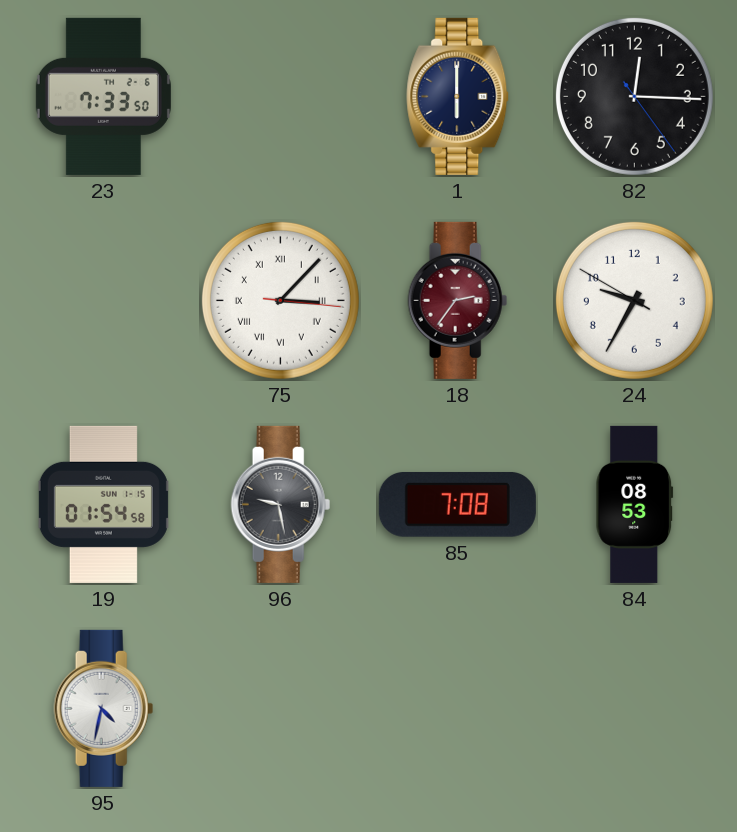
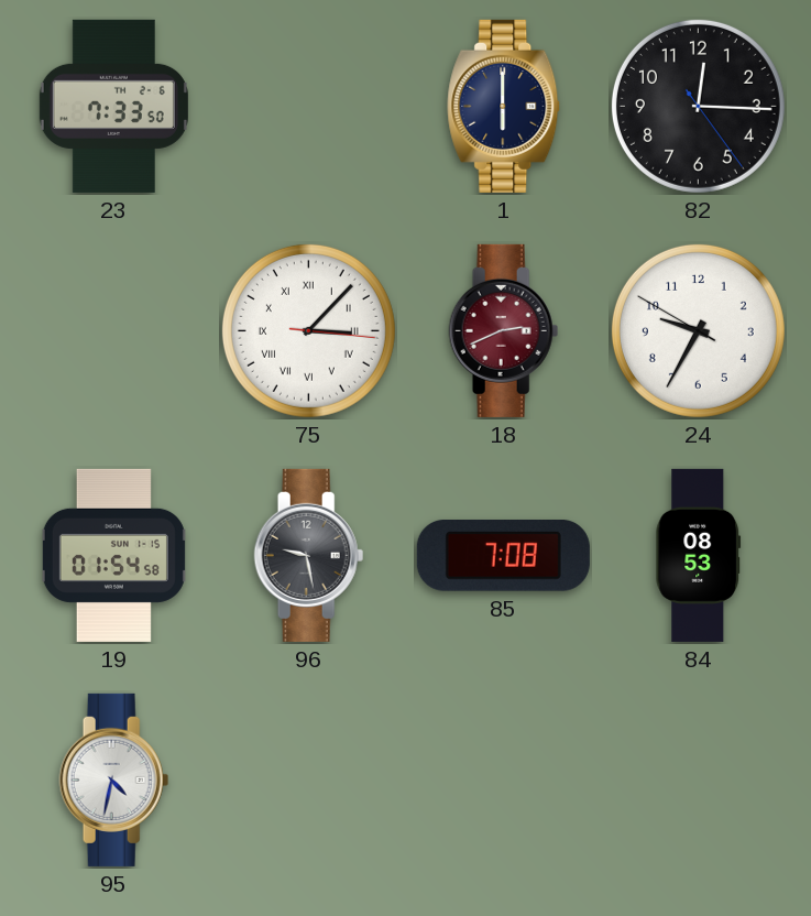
18: 2:36 -> 2:41 (504, 330)
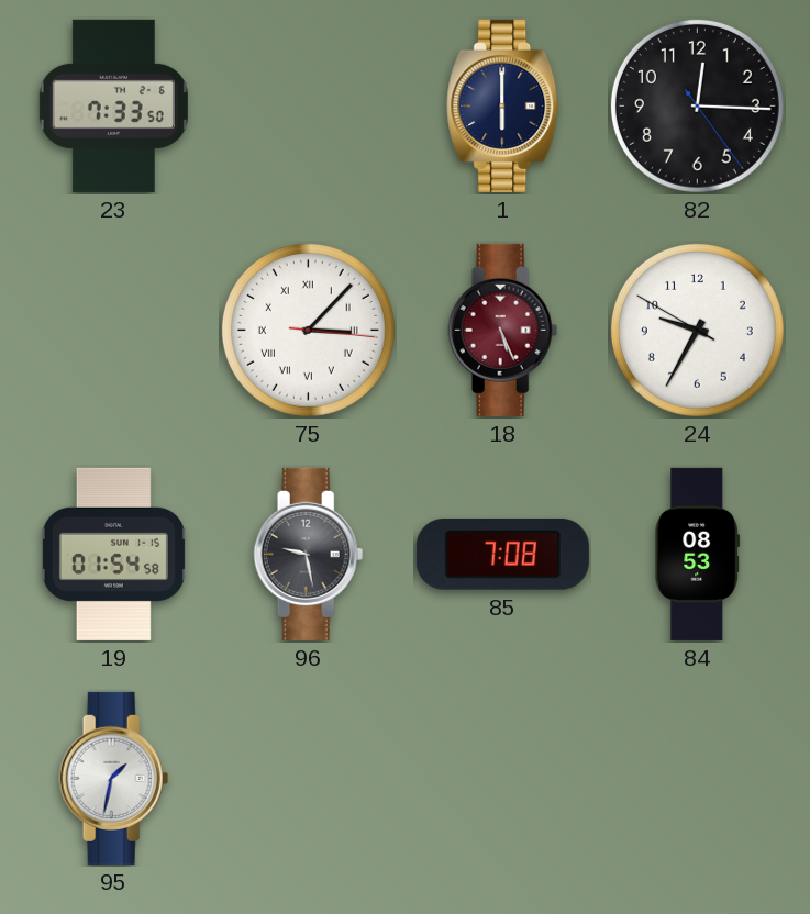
18: 2:41 -> 5:26 (503, 330)
95: 4:32 -> 1:32 (114, 778)
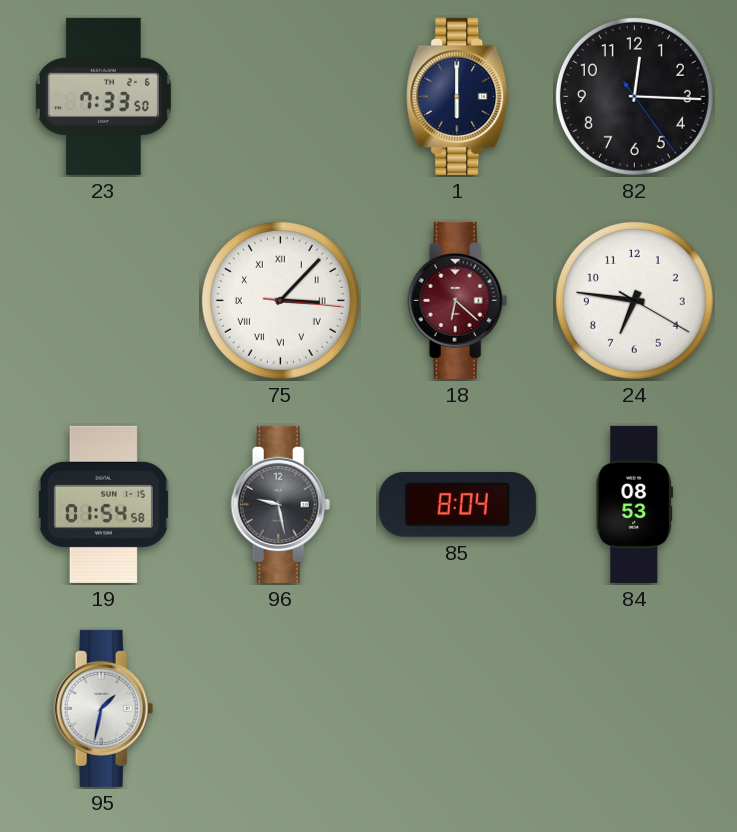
18: 5:26 -> 6:22 (458, 300)
24: 9:34 -> 6:46 (634, 300)
85: 7:08 -> 8:04 (457, 504)
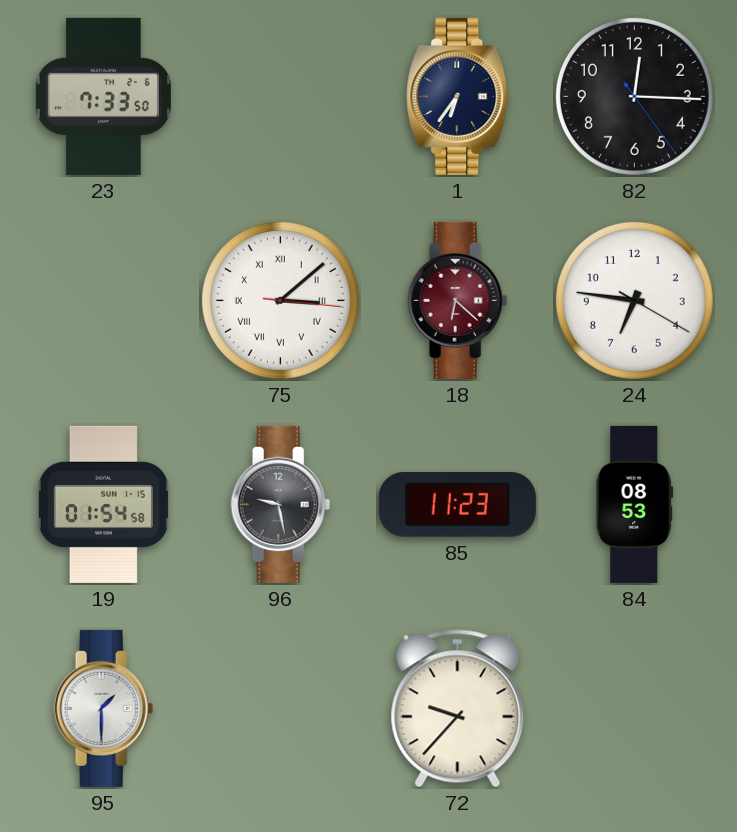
1: 6:00 -> 6:36 (458, 96)
75: 3:07 -> 3:08 (280, 300)
85: 8:04 -> 11:23 (457, 504)
95: 1:32 -> 1:30 (104, 708)
72: none -> 9:37 (458, 709)
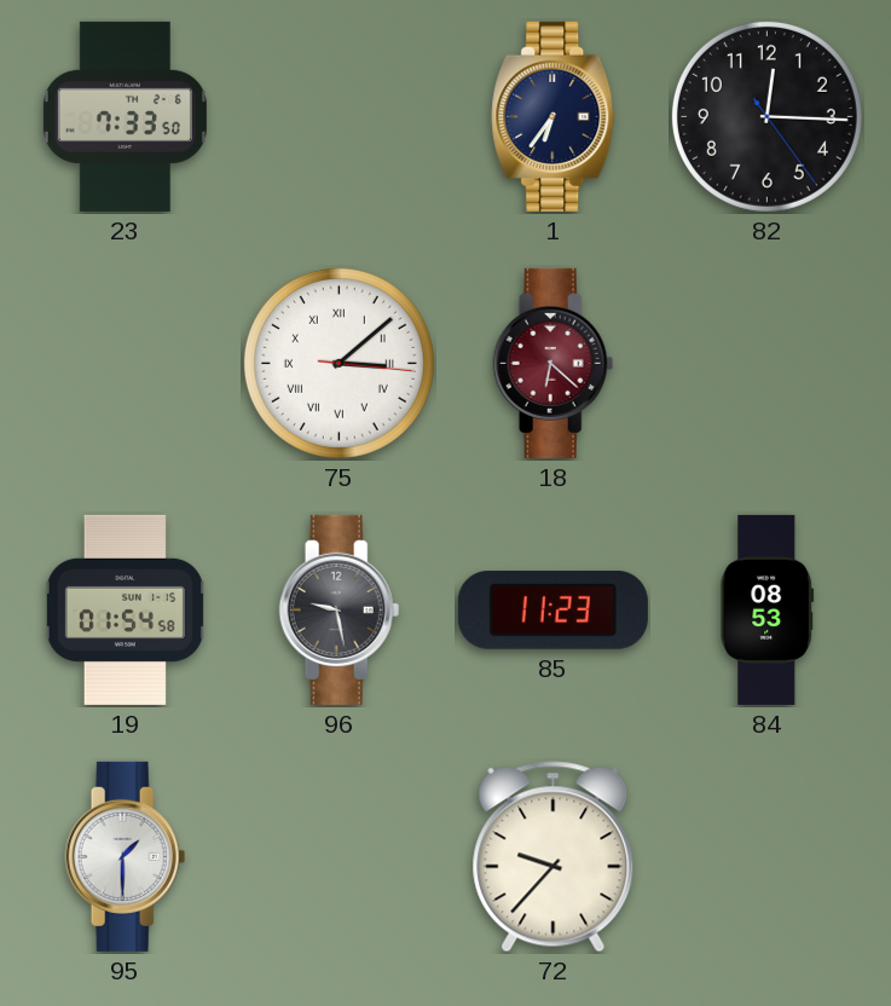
24: 6:46 -> none (634, 300)
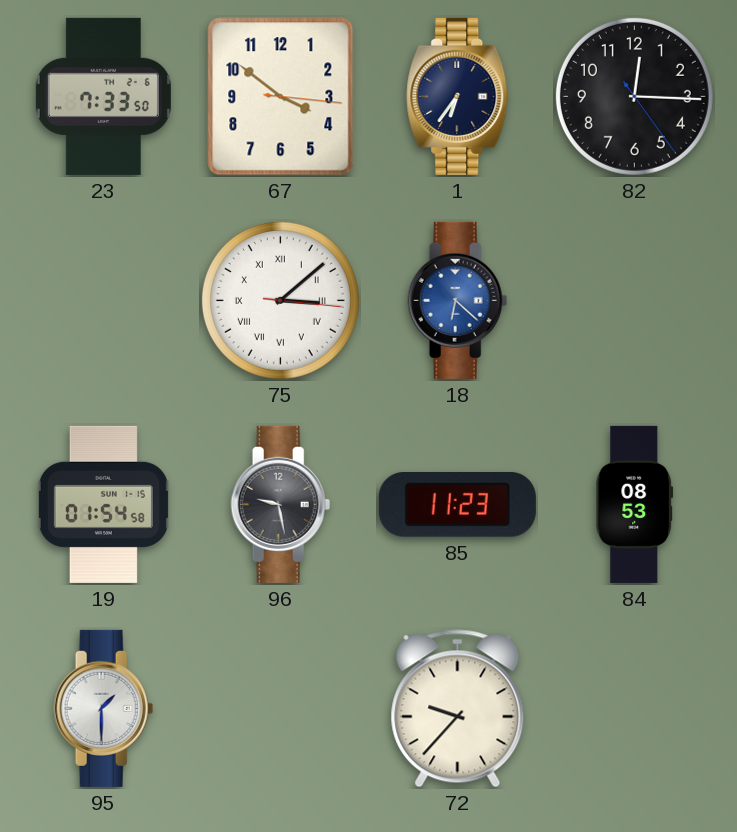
67: none -> 3:51 (281, 97)
18 dial: burgundy -> blue (458, 300)
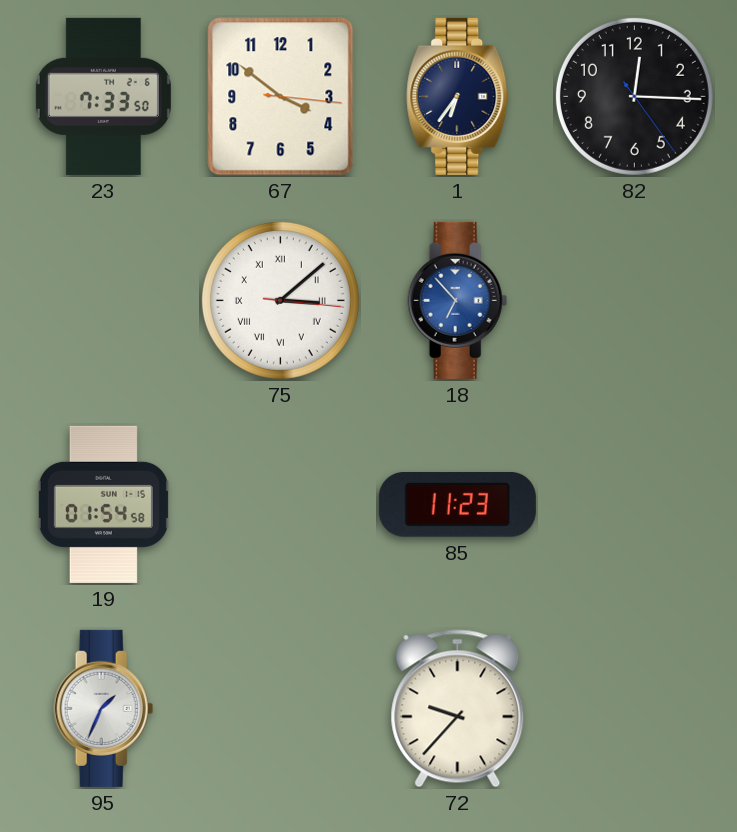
18: 6:22 -> 6:53 (458, 300)
96: 9:28 -> none (281, 504)
84: 08:53 -> none (635, 504)
95: 1:30 -> 1:34 (104, 708)
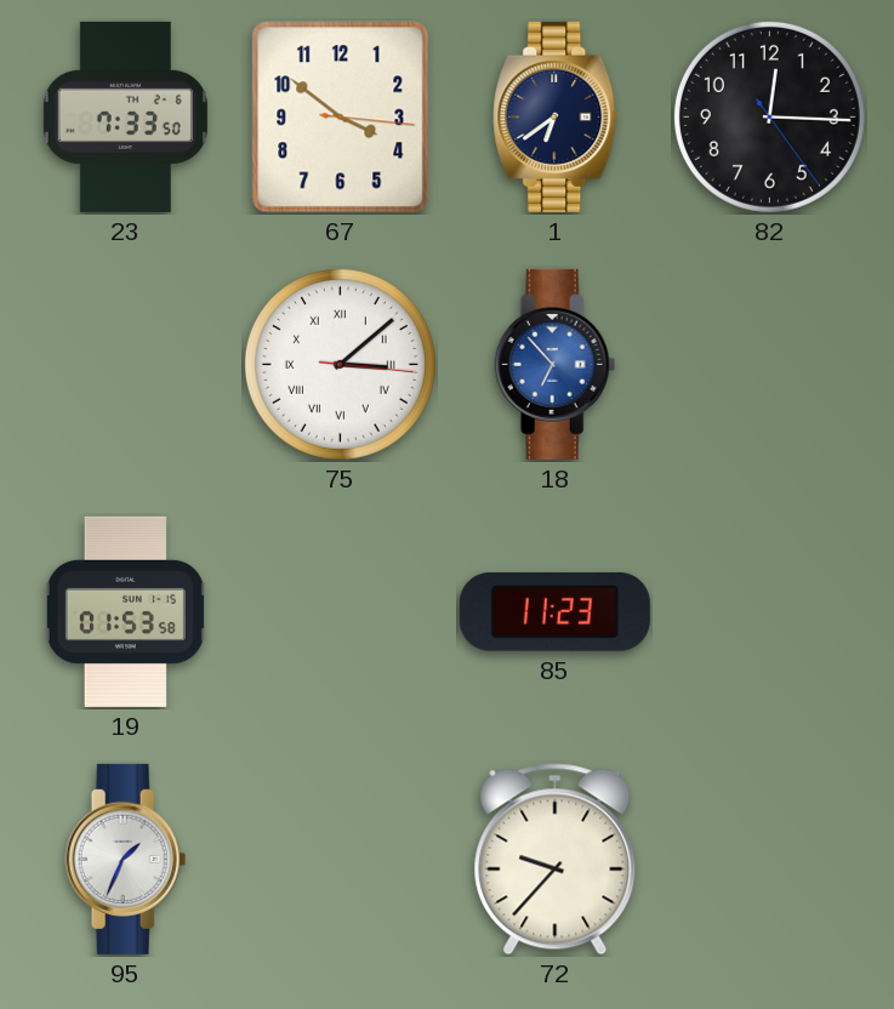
1: 6:36 -> 6:39 (556, 116)
19: 01:54 -> 01:53 (125, 611)
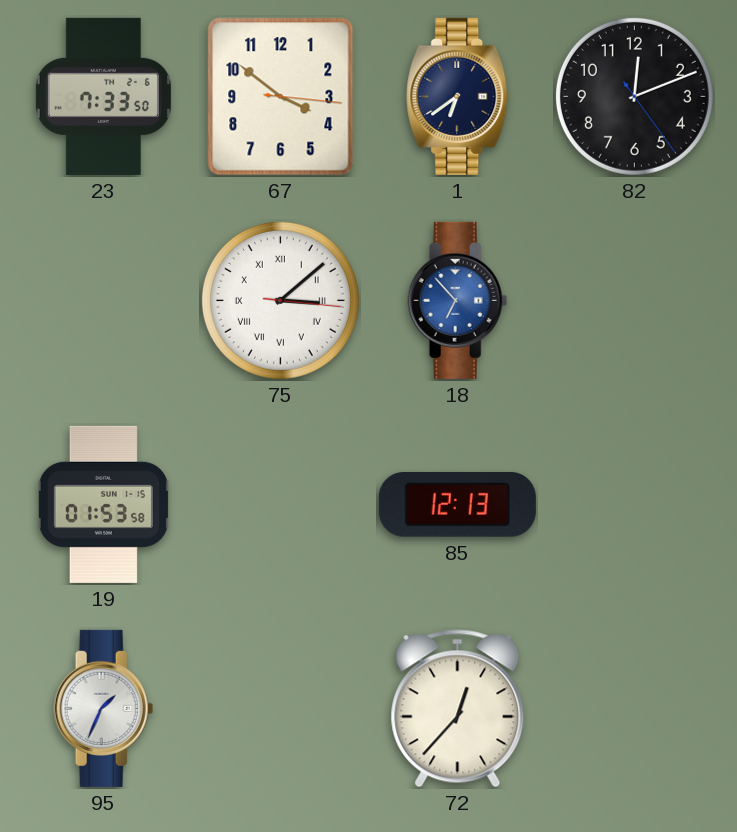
82: 12:15 -> 12:11 (634, 96)
85: 11:23 -> 12:13 (457, 504)
72: 9:37 -> 12:37 (458, 709)
